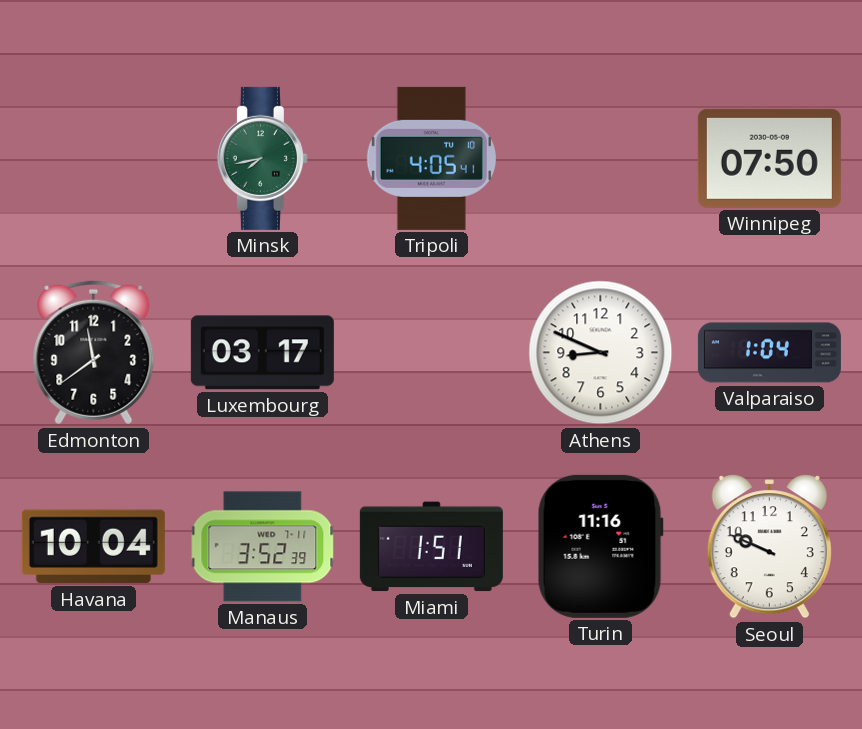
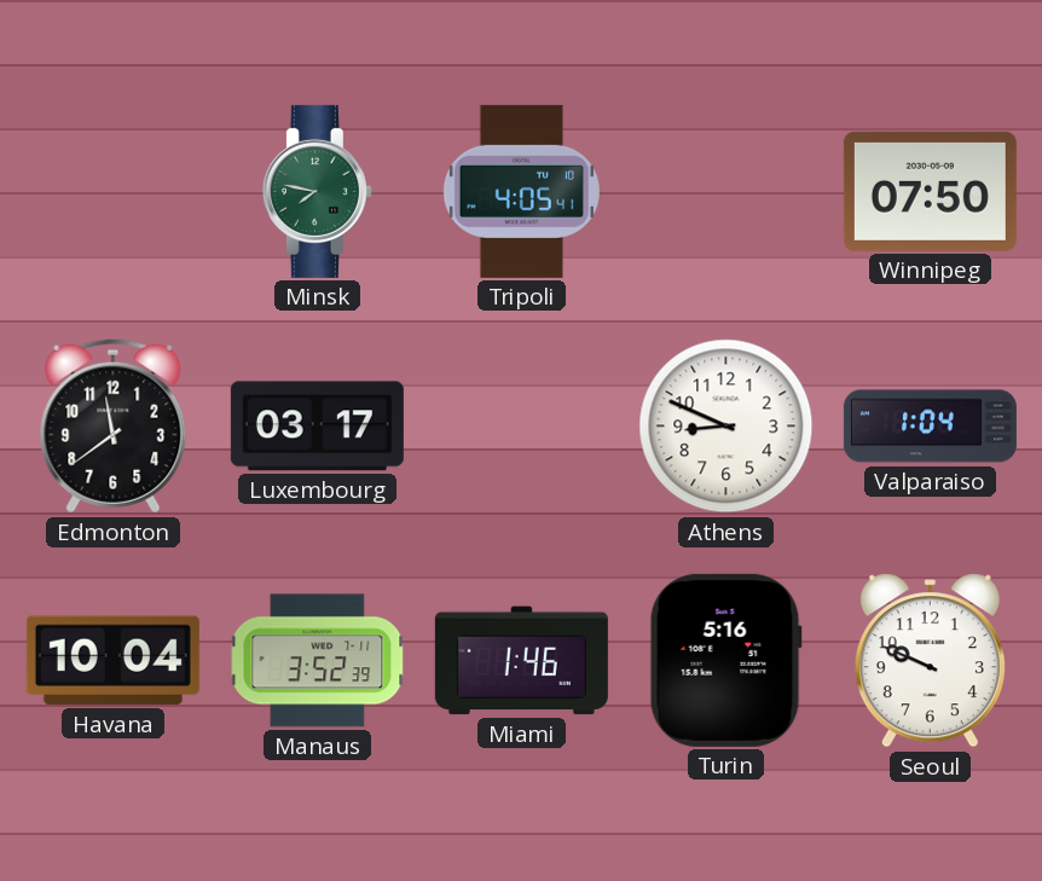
Minsk: 7:43 -> 7:47 (317, 191)
Miami: 1:51 -> 1:46 (521, 661)
Turin: 11:16 -> 5:16 (725, 660)
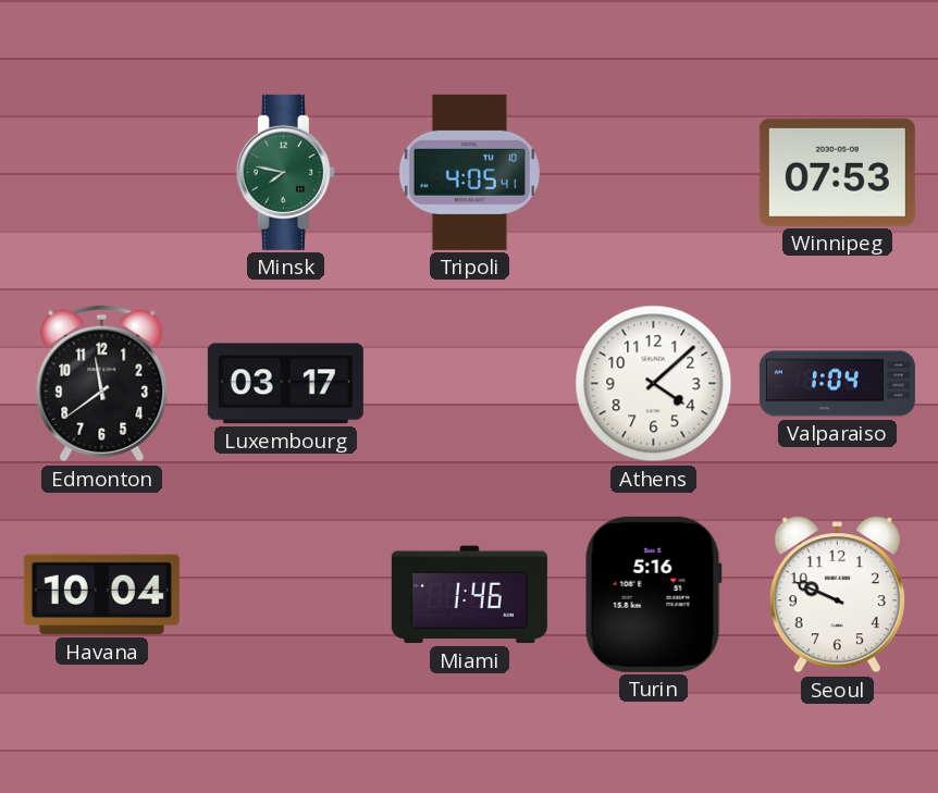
Winnipeg: 07:50 -> 07:53 (837, 172)
Athens: 8:49 -> 4:08 (654, 384)
Manaus: 3:52 -> none (318, 661)
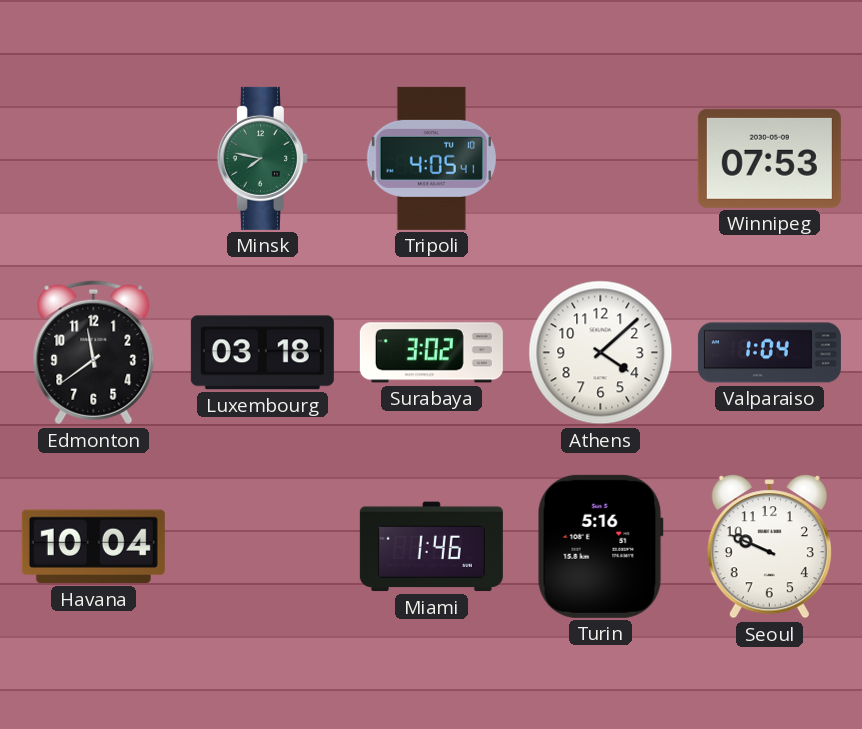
Luxembourg: 03:17 -> 03:18 (262, 353)
Surabaya: none -> 3:02 (431, 353)
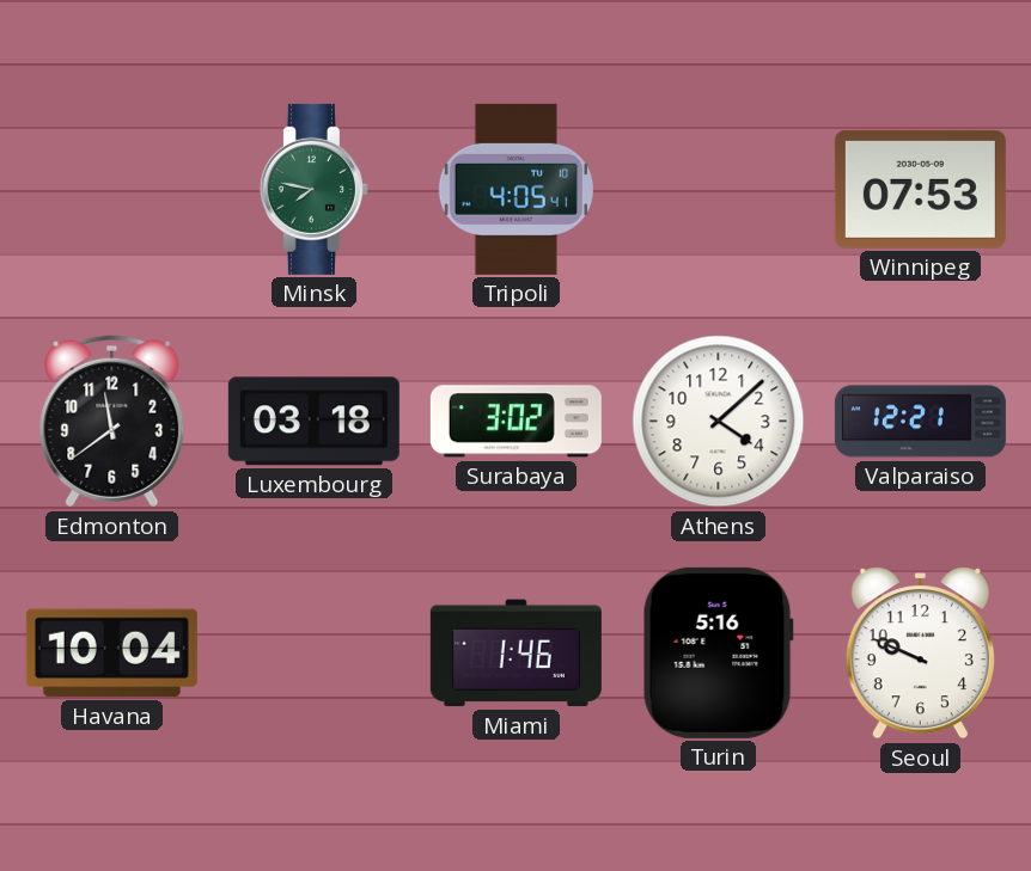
Valparaiso: 1:04 -> 12:21 (920, 422)
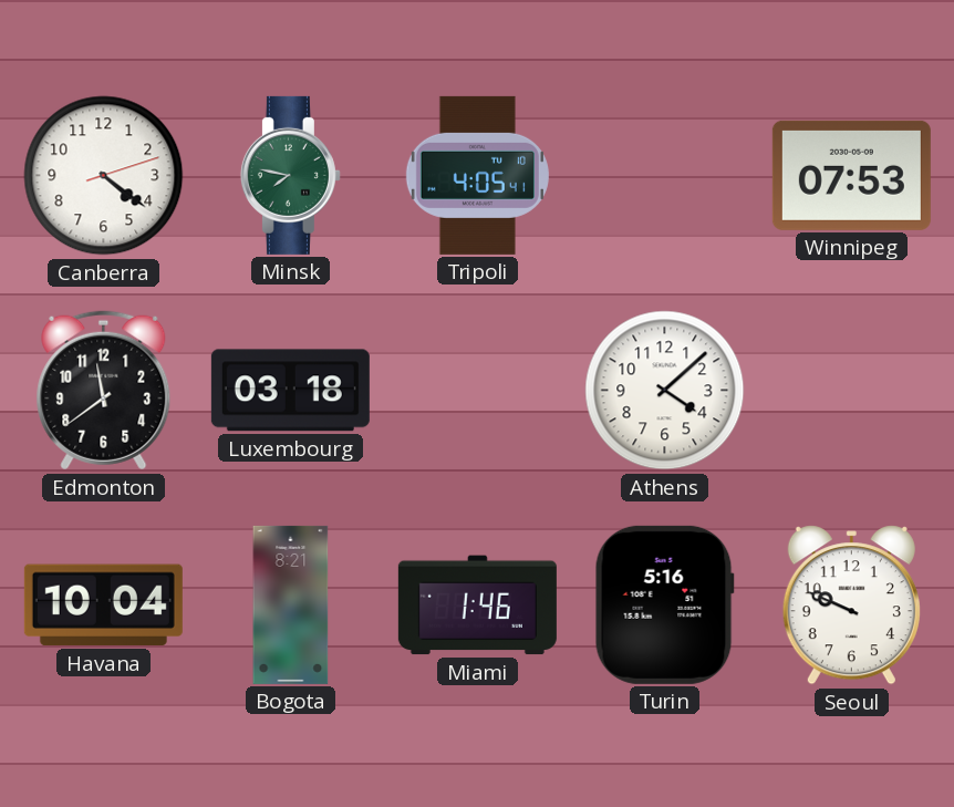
Canberra: none -> 4:21 (104, 176)
Surabaya: 3:02 -> none (515, 422)
Valparaiso: 12:21 -> none (920, 422)
Bogota: none -> 8:21 (291, 604)
